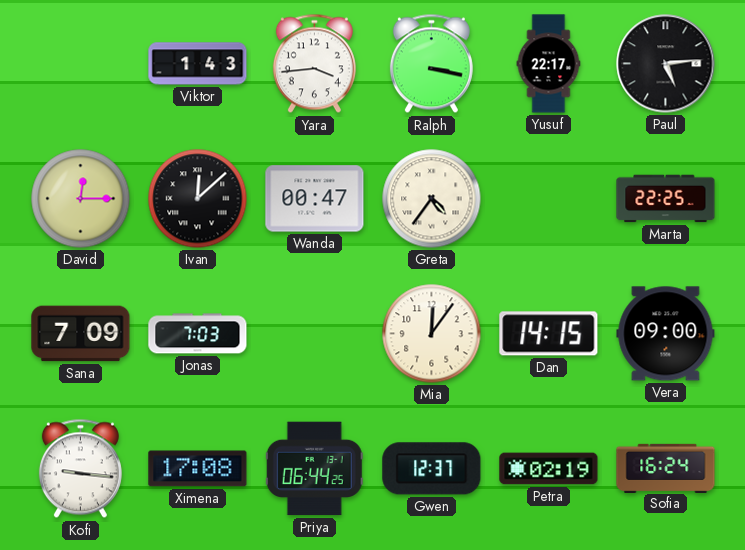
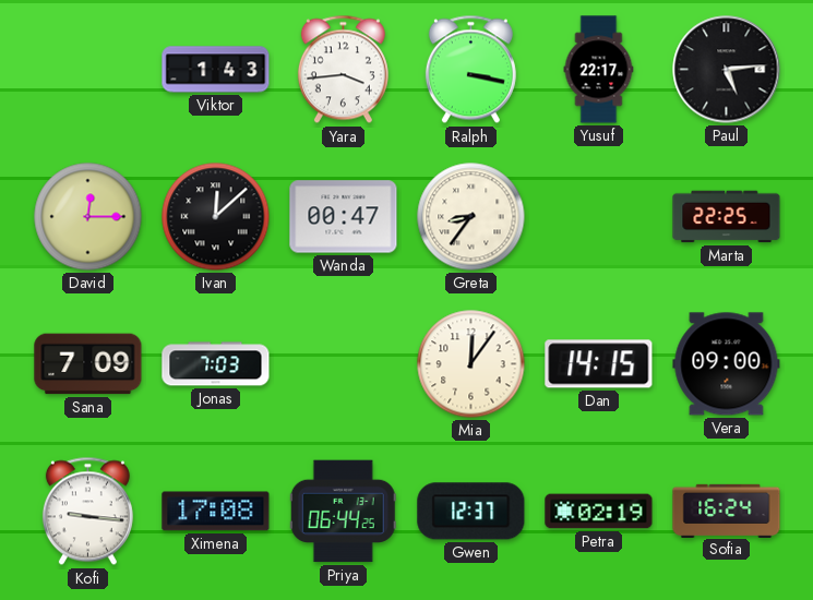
Greta: 4:36 -> 8:36 (471, 217)
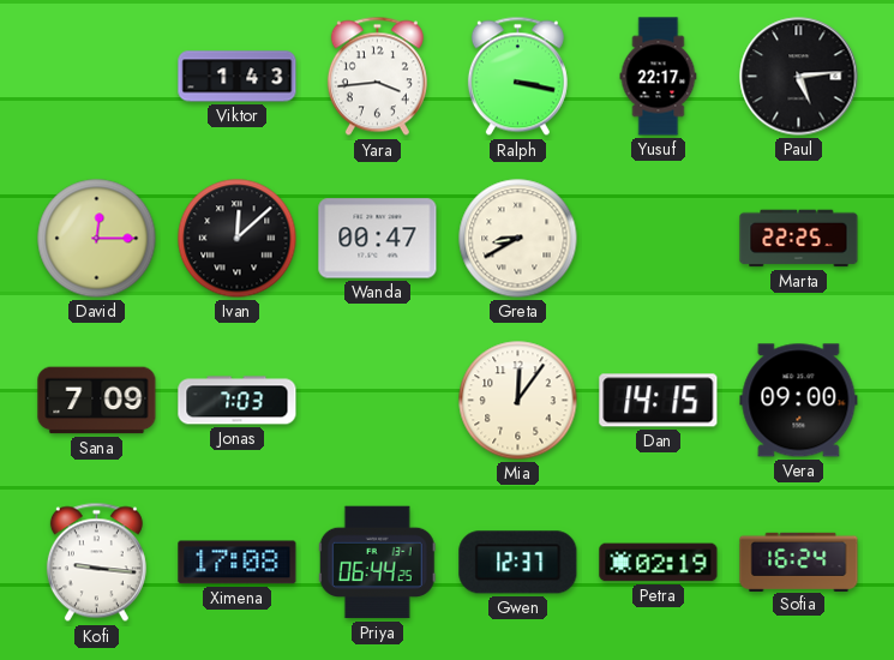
Greta: 8:36 -> 8:40 (518, 239)
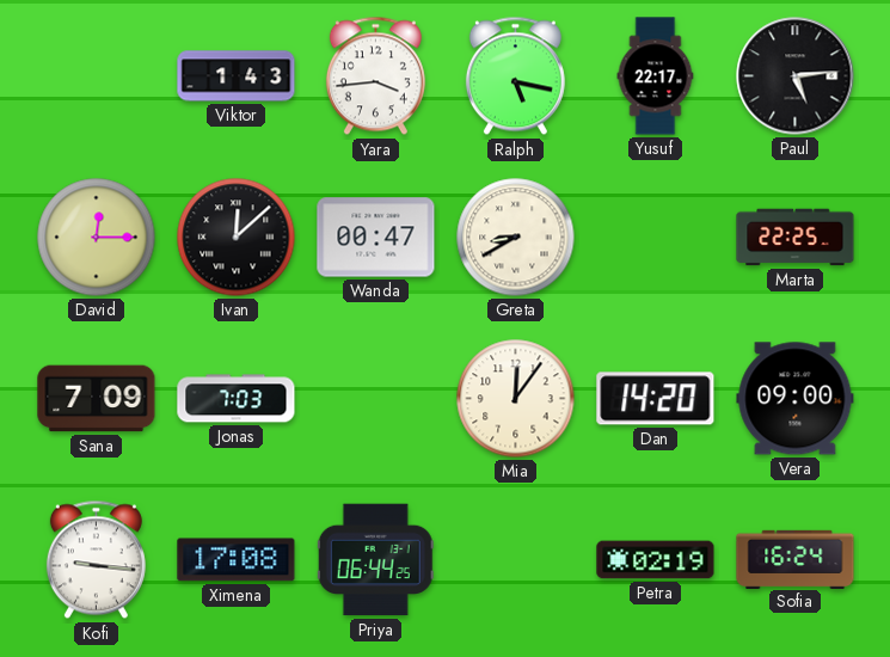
Ralph: 3:17 -> 5:17 (515, 76)
Dan: 14:15 -> 14:20 (656, 399)
Gwen: 12:37 -> none (518, 563)
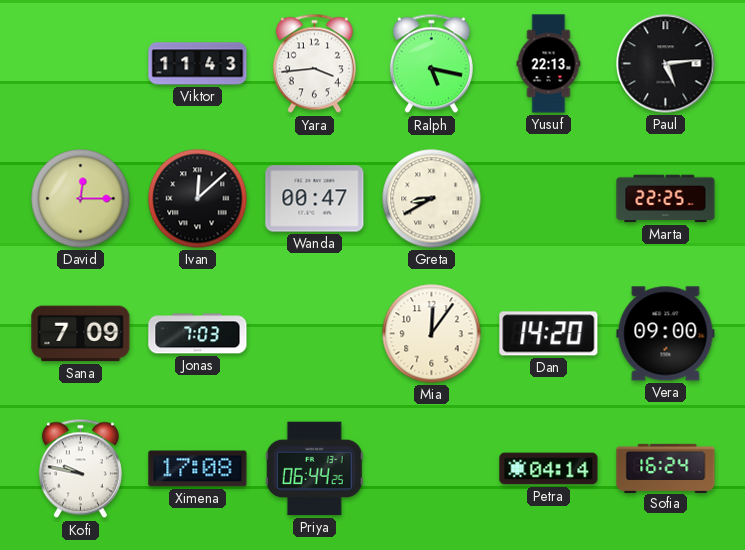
Viktor: 1:43 -> 11:43 (198, 64)
Yusuf: 22:17 -> 22:13 (549, 64)
Kofi: 9:16 -> 9:47 (80, 469)
Petra: 02:19 -> 04:14 (549, 469)
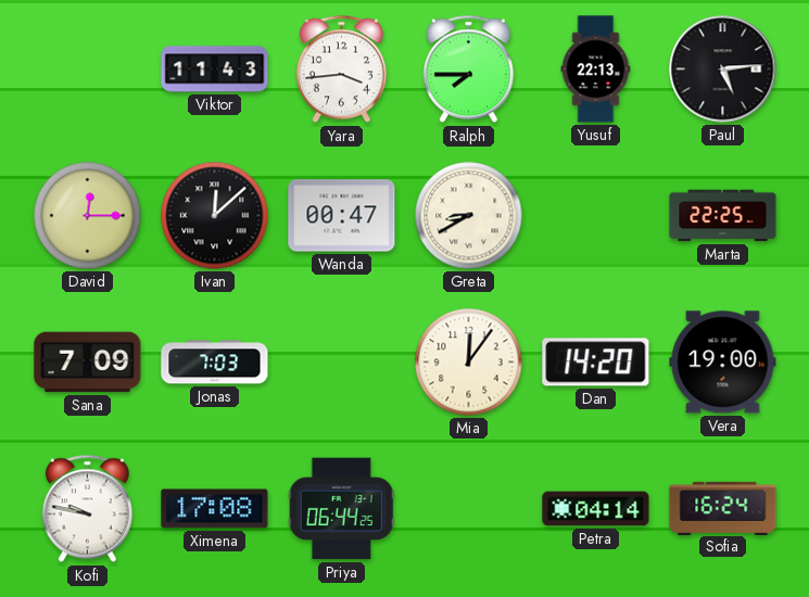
Ralph: 5:17 -> 7:45 (468, 69)
Vera: 09:00 -> 19:00 (723, 363)
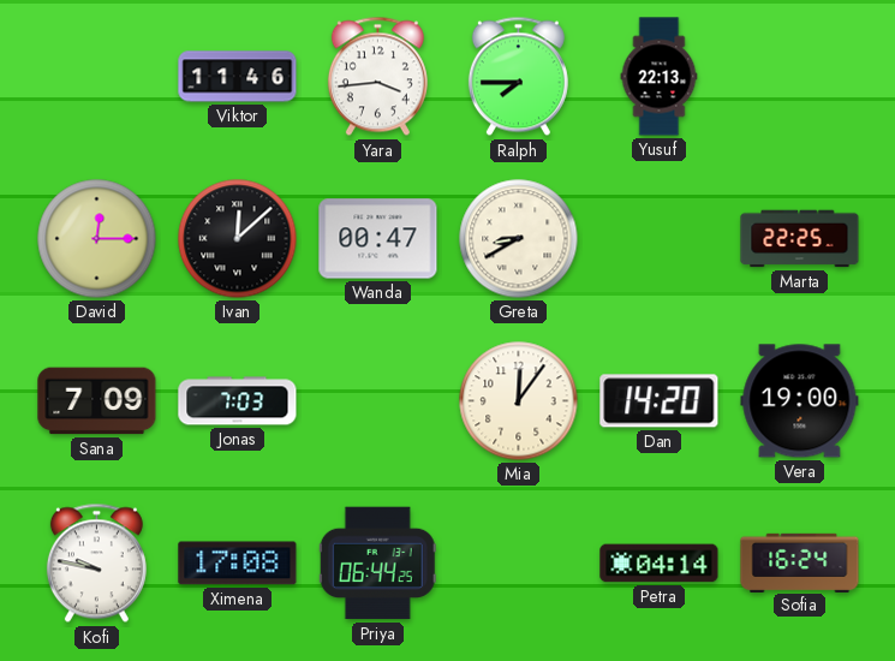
Viktor: 11:43 -> 11:46 (238, 77)
Paul: 5:14 -> none (723, 69)
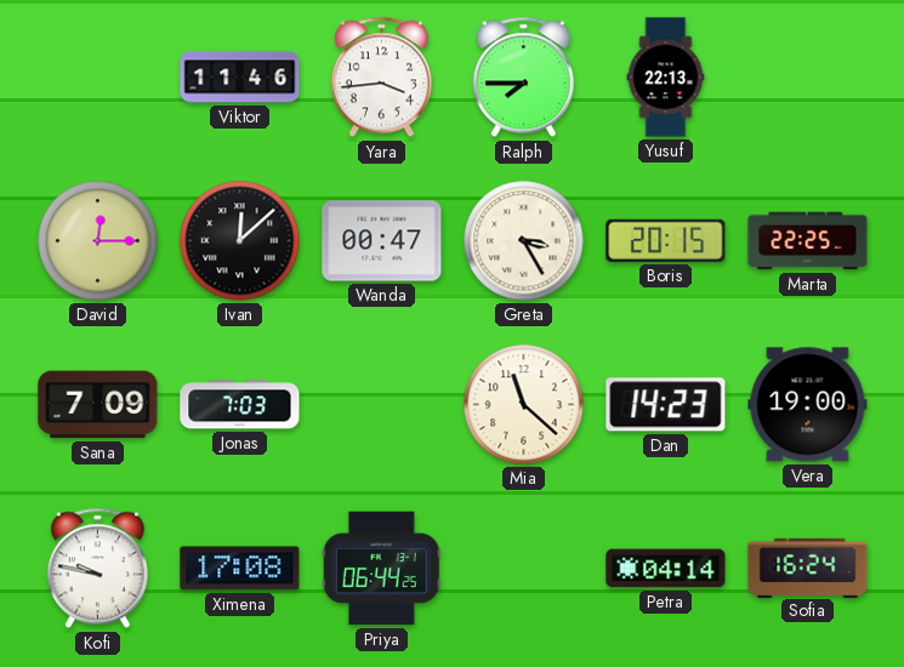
Greta: 8:40 -> 3:25 (524, 241)
Boris: none -> 20:15 (666, 240)
Mia: 12:06 -> 11:22 (524, 405)
Dan: 14:20 -> 14:23 (666, 405)
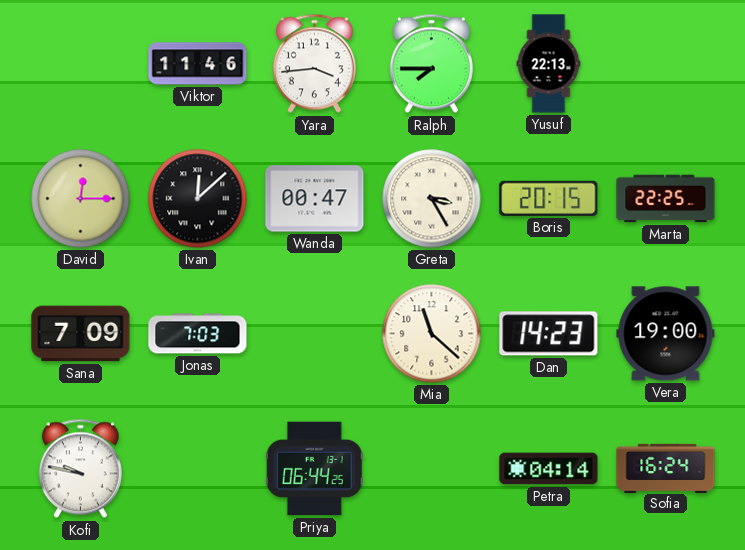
Ximena: 17:08 -> none (240, 569)
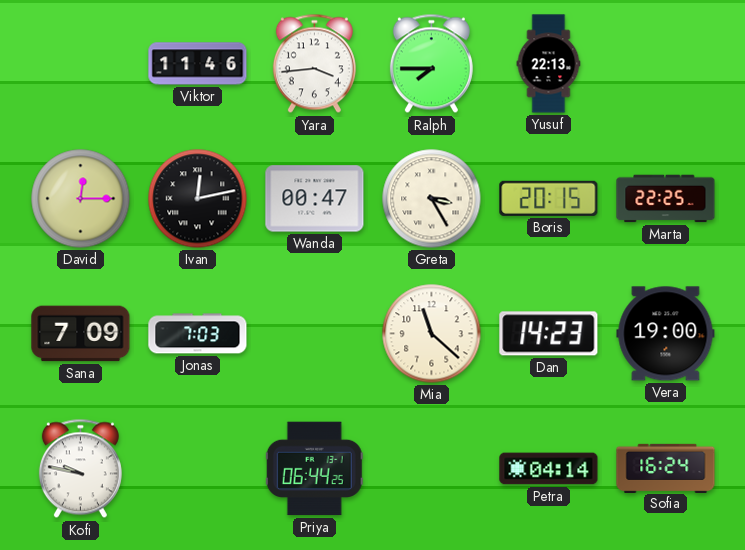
Ivan: 12:08 -> 12:13 (198, 199)
